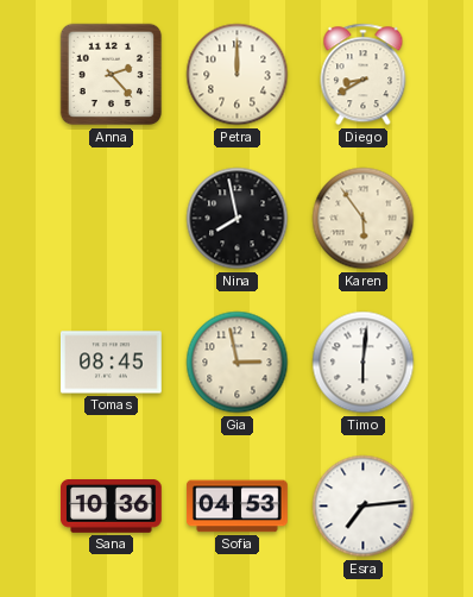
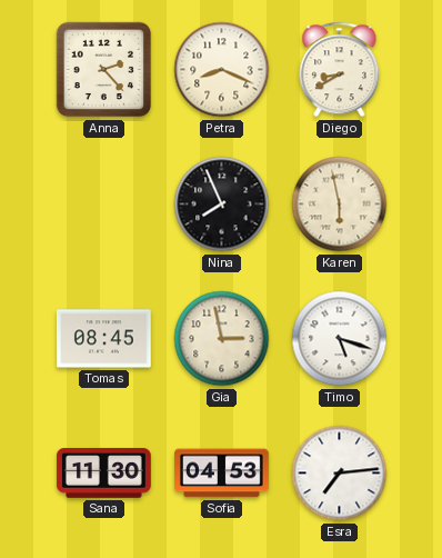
Petra: 12:00 -> 8:19 (222, 70)
Nina: 7:58 -> 7:56 (222, 205)
Karen: 5:54 -> 5:58 (340, 205)
Timo: 6:01 -> 5:18 (340, 339)
Sana: 10:36 -> 11:30 (104, 474)
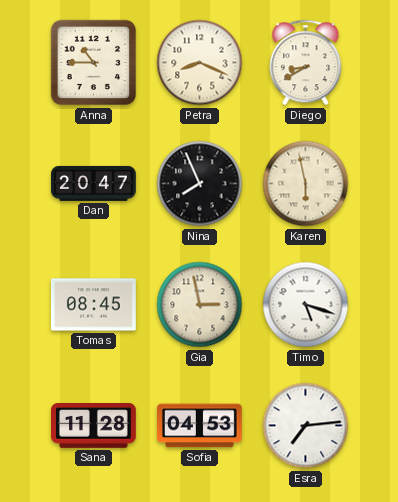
Anna: 2:23 -> 10:45 (94, 63)
Dan: none -> 20:47 (94, 183)
Sana: 11:30 -> 11:28 (94, 426)
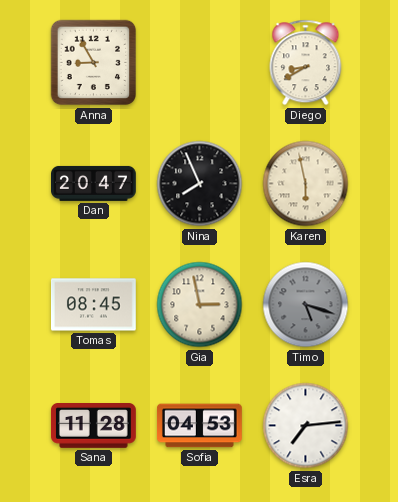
Anna: 10:45 -> 8:55 (94, 63)
Petra: 8:19 -> none (200, 63)
Timo dial: white -> grey (306, 305)
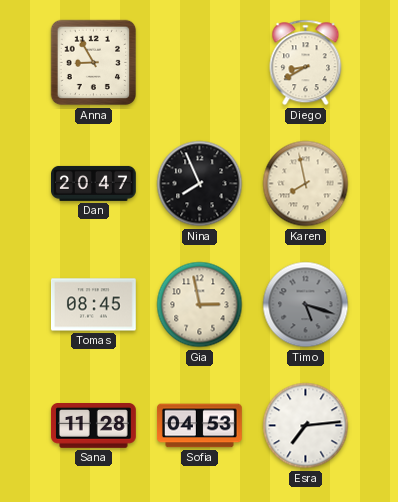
Karen: 5:58 -> 7:58 (306, 184)
